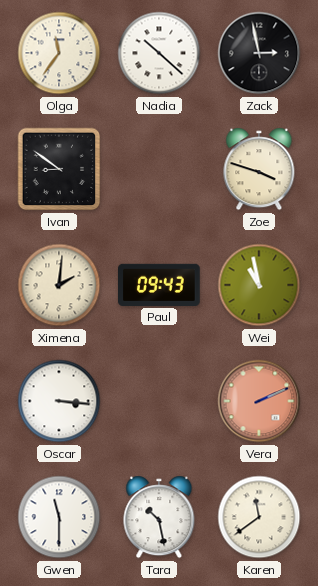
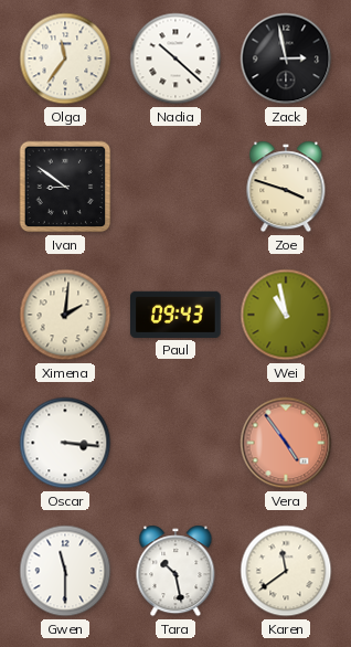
Vera: 2:11 -> 4:54 (286, 443)
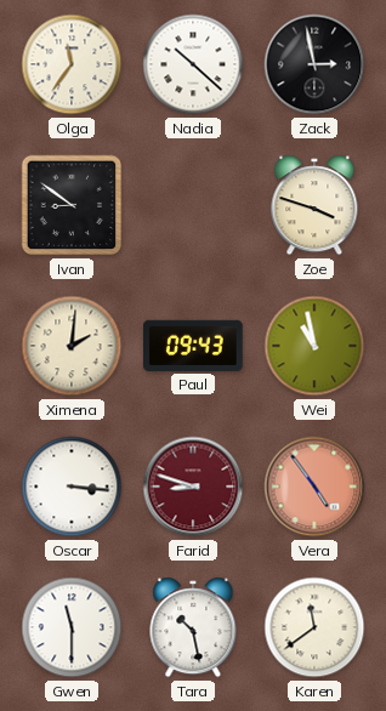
Farid: none -> 8:48 (193, 487)
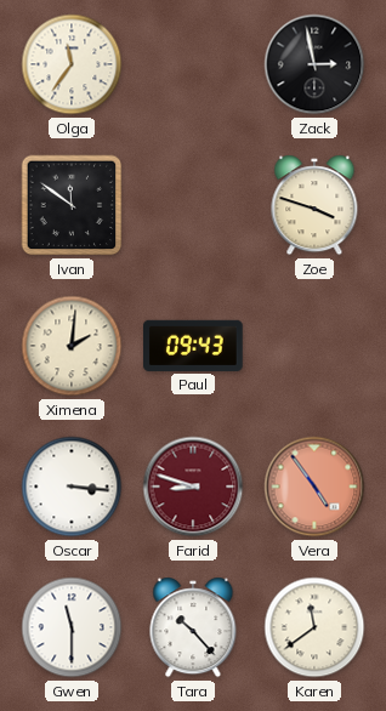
Nadia: 10:22 -> none (193, 64)
Ivan: 8:51 -> 11:51 (72, 205)
Wei: 10:58 -> none (314, 346)
Tara: 10:28 -> 10:23 (193, 627)
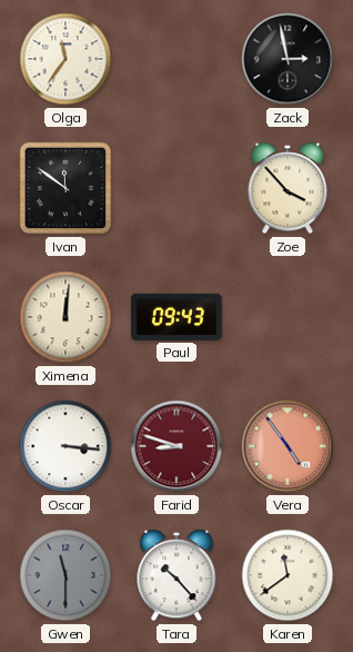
Zoe: 3:48 -> 3:53 (288, 188)
Ximena: 2:01 -> 12:01 (65, 317)
Gwen dial: white -> grey (65, 575)
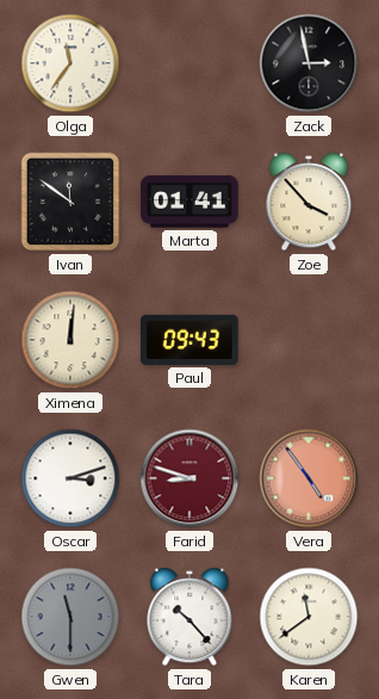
Marta: none -> 01:41 (189, 202)
Oscar: 3:16 -> 3:12 (70, 478)
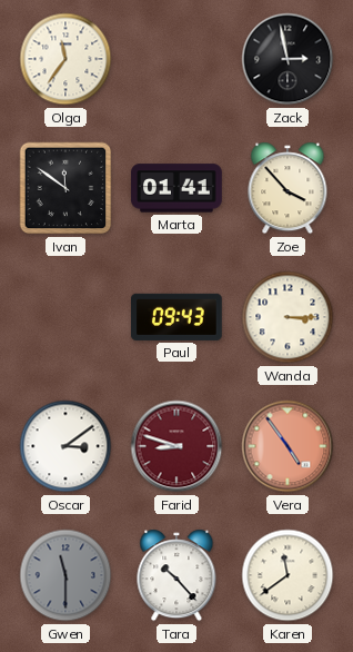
Ximena: 12:01 -> none (70, 340)
Wanda: none -> 3:15 (288, 317)
Oscar: 3:12 -> 3:09 (65, 446)
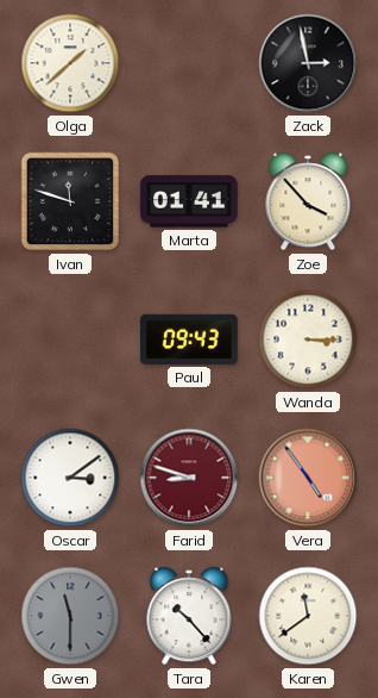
Olga: 11:36 -> 1:38 (70, 63)
Ivan: 11:51 -> 11:48 (70, 201)
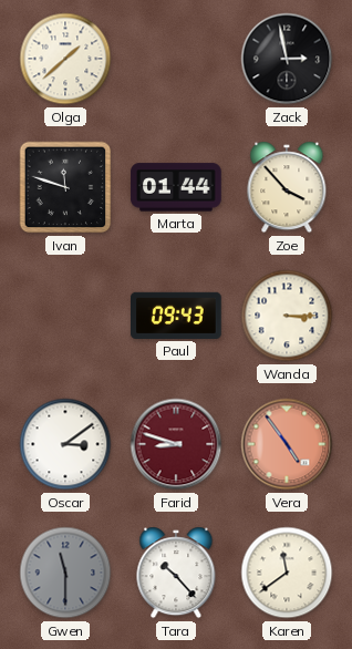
Marta: 01:41 -> 01:44 (176, 187)
